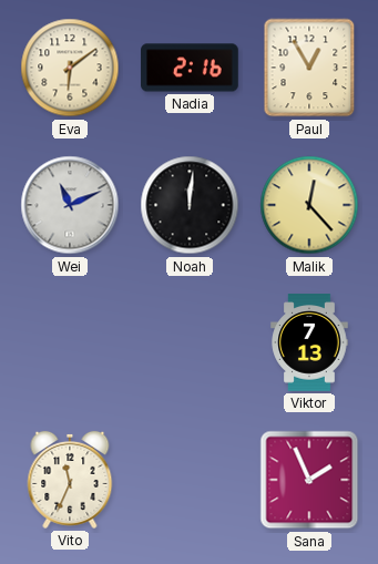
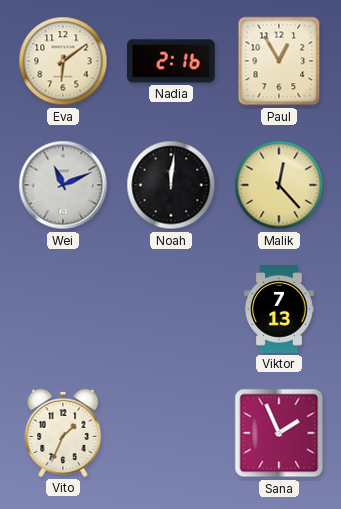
Vito: 11:34 -> 1:34 (63, 433)
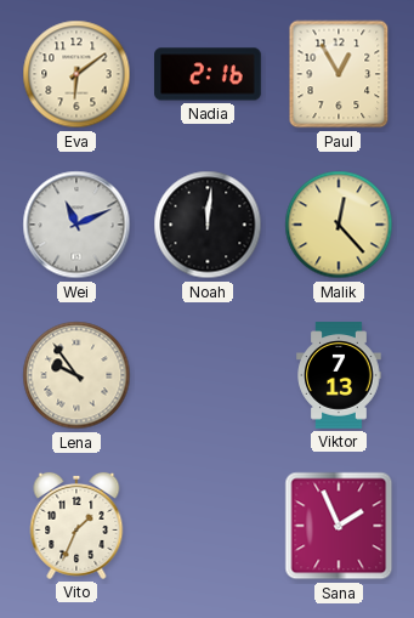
Lena: none -> 9:54 (76, 375)
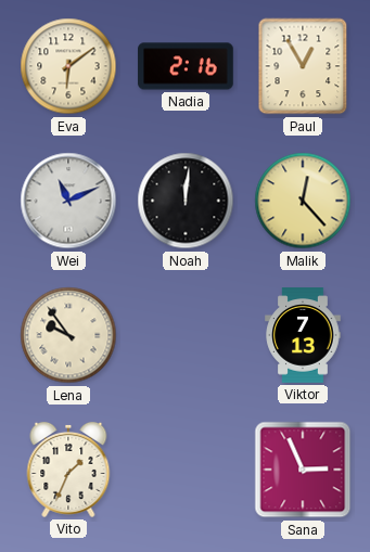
Sana: 1:56 -> 2:56 (303, 470)
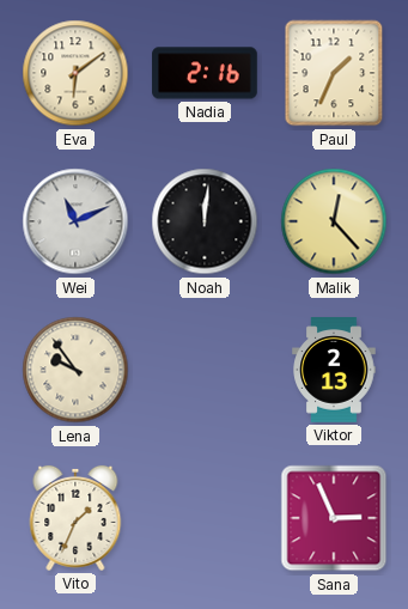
Paul: 12:55 -> 1:34 (334, 73)
Viktor: 7:13 -> 2:13 (334, 370)
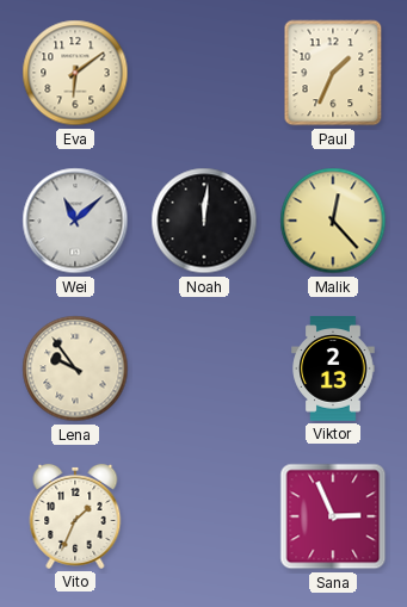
Nadia: 2:16 -> none (205, 73)
Wei: 11:11 -> 11:08 (75, 221)
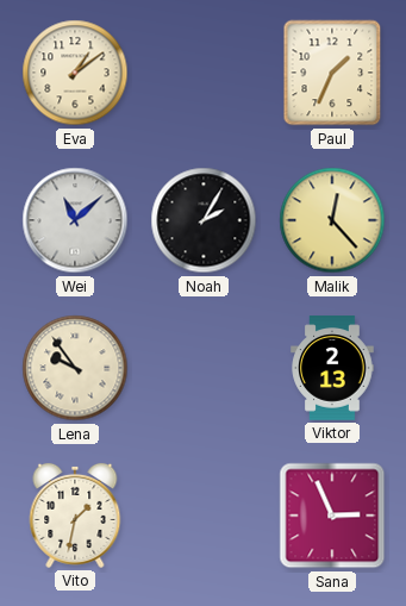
Eva: 6:09 -> 1:09 (75, 73)
Noah: 12:01 -> 2:05 (204, 220)
Vito: 1:34 -> 1:32 (75, 516)
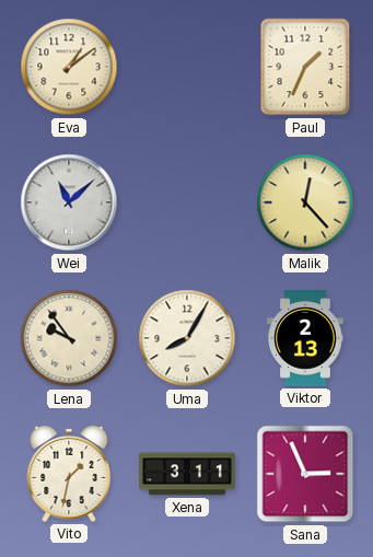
Noah: 2:05 -> none (204, 220)
Uma: none -> 8:05 (187, 338)
Xena: none -> 3:11 (187, 474)
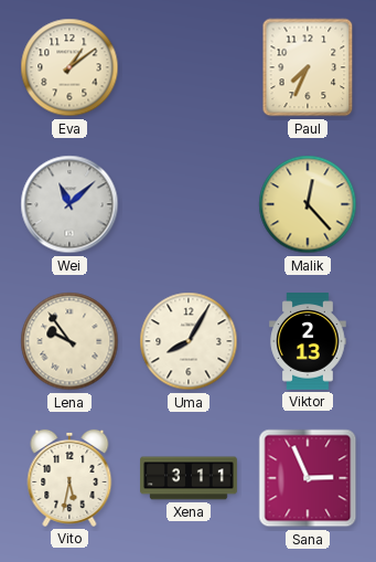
Paul: 1:34 -> 7:34 (308, 67)
Vito: 1:32 -> 5:32 (69, 478)
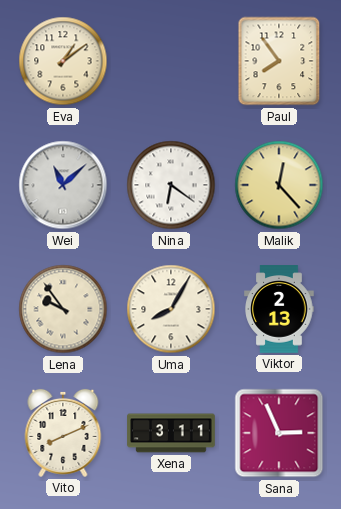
Paul: 7:34 -> 7:54 (279, 61)
Nina: none -> 6:21 (171, 185)
Vito: 5:32 -> 8:11 (63, 433)
